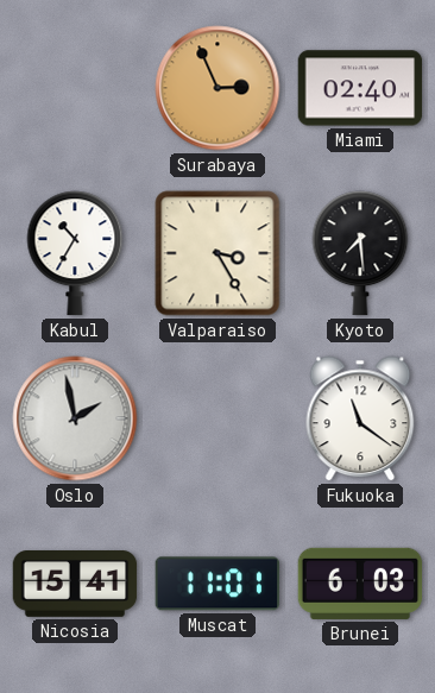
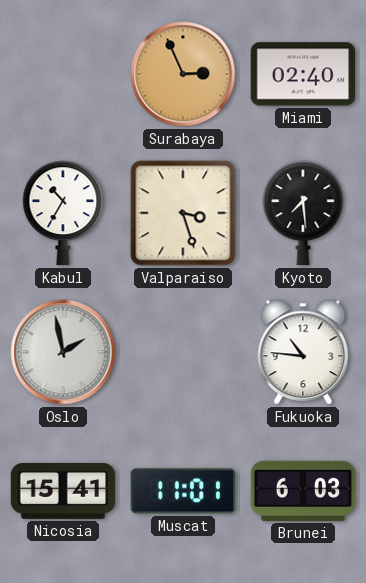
Valparaiso: 3:25 -> 3:27 (183, 213)
Fukuoka: 11:21 -> 10:46 (303, 352)
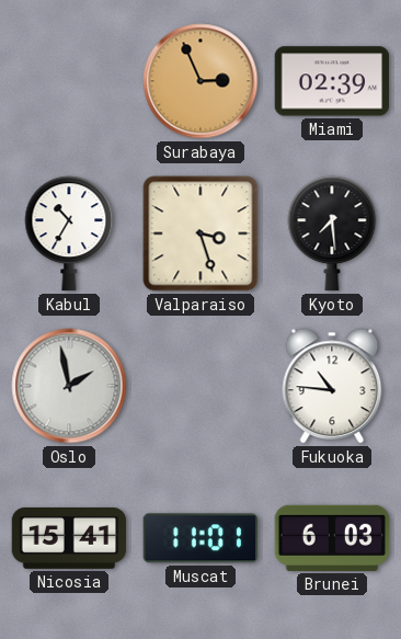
Miami: 02:40 -> 02:39 (332, 81)
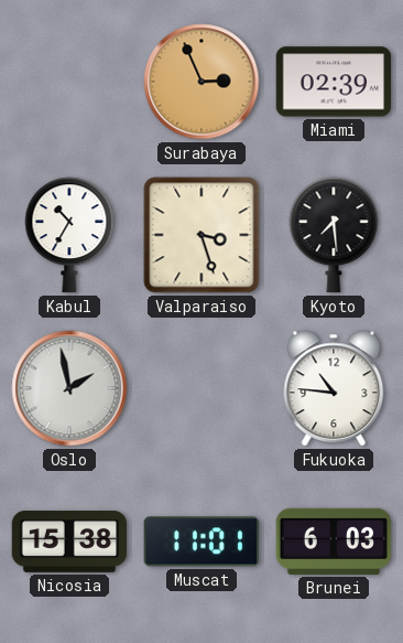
Nicosia: 15:41 -> 15:38 (69, 543)
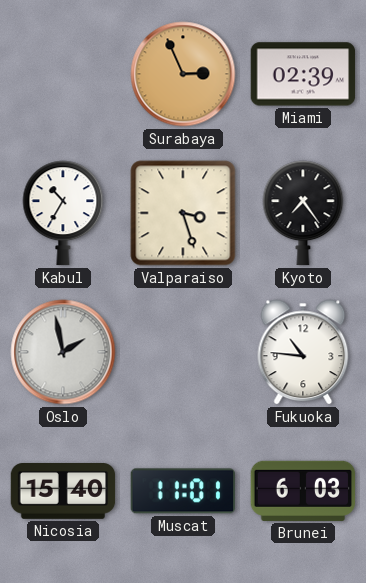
Kyoto: 7:29 -> 7:24 (303, 213)
Nicosia: 15:38 -> 15:40 (63, 492)
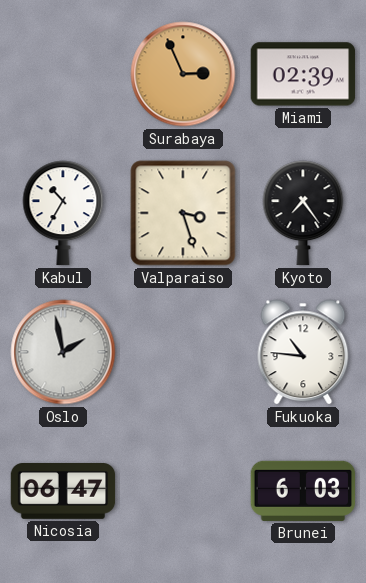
Nicosia: 15:40 -> 06:47 (63, 492)
Muscat: 11:01 -> none (182, 491)
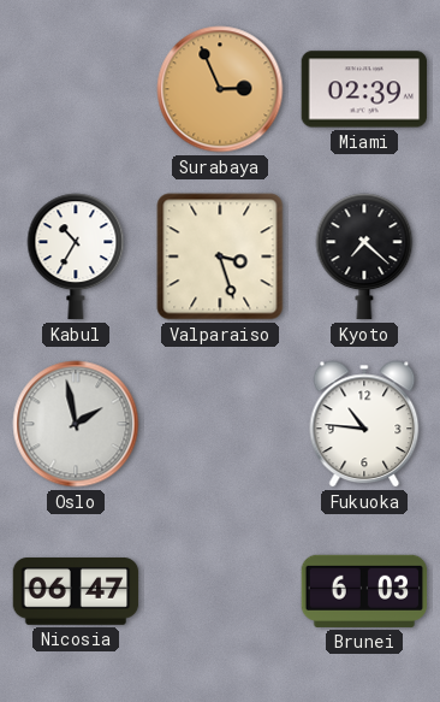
Kyoto: 7:24 -> 7:22 (364, 256)
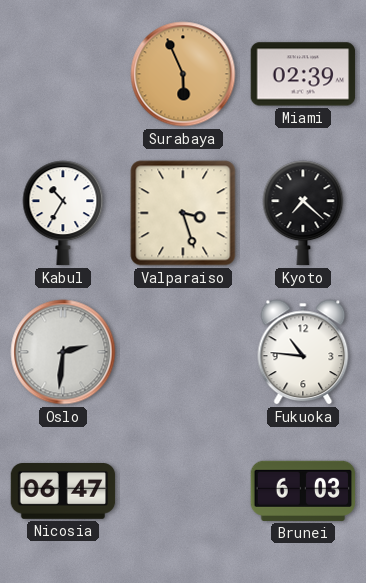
Surabaya: 2:56 -> 5:56 (183, 74)
Oslo: 1:58 -> 2:31 (63, 352)
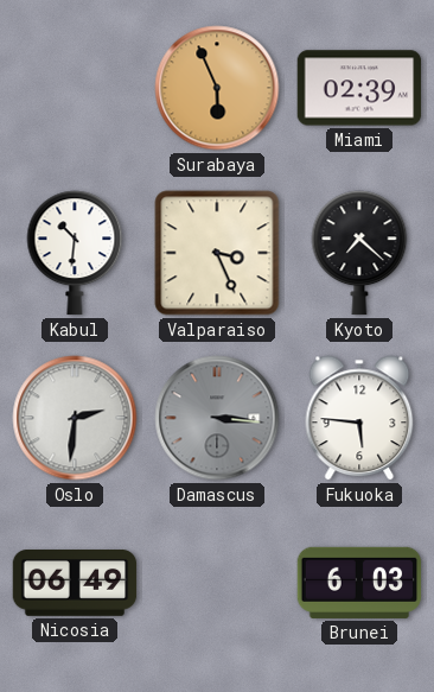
Kabul: 10:35 -> 10:31 (75, 253)
Valparaiso: 3:27 -> 3:26 (217, 253)
Damascus: none -> 3:16 (217, 418)
Fukuoka: 10:46 -> 5:46 (359, 418)
Nicosia: 06:47 -> 06:49 (75, 584)
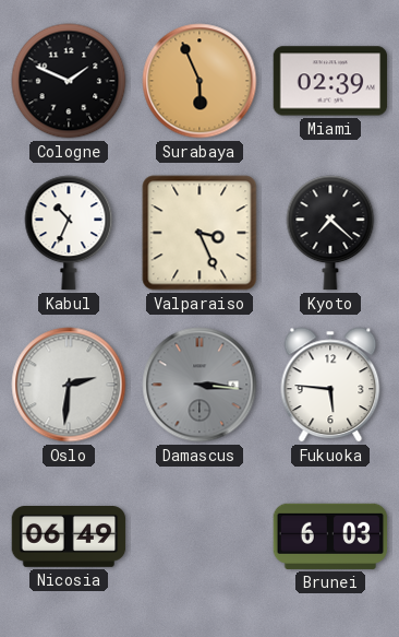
Cologne: none -> 1:49 (69, 81)
Kabul: 10:31 -> 10:34 (69, 233)
